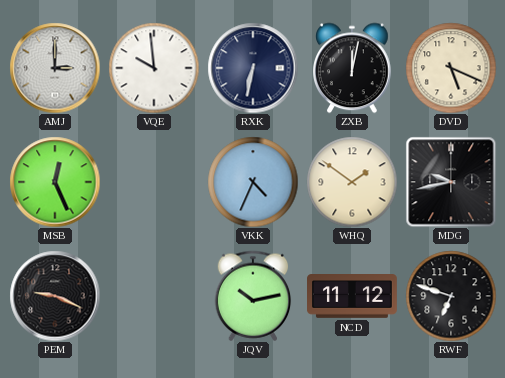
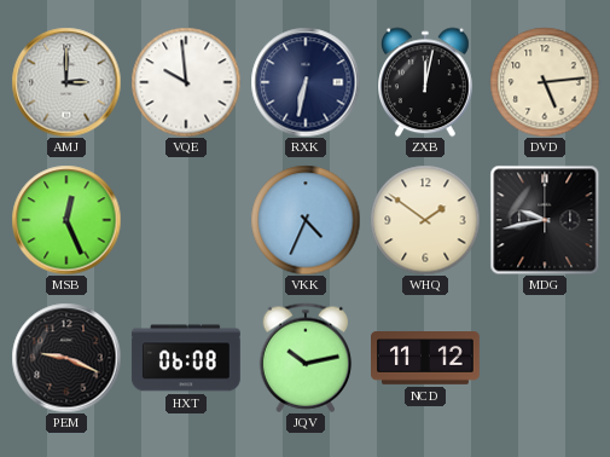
DVD: 5:19 -> 5:14 (545, 82)
HXT: none -> 06:08 (186, 358)
RWF: 6:48 -> none (451, 296)
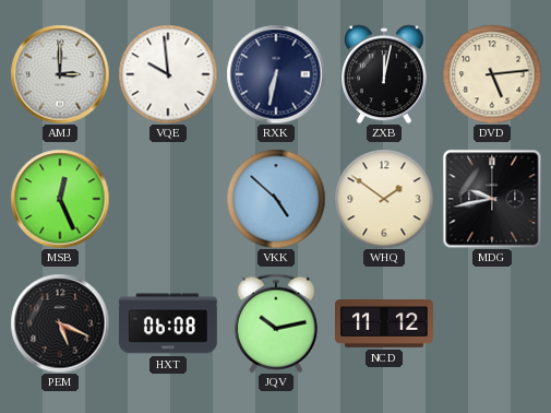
VKK: 4:34 -> 4:52 (276, 199)
PEM: 9:19 -> 5:19 (60, 323)
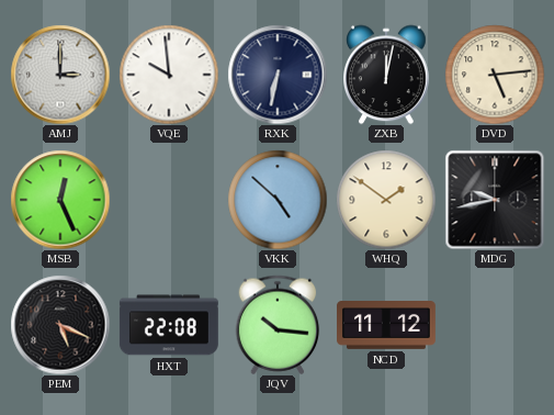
HXT: 06:08 -> 22:08 (169, 325)
JQV: 10:13 -> 10:16 (278, 325)
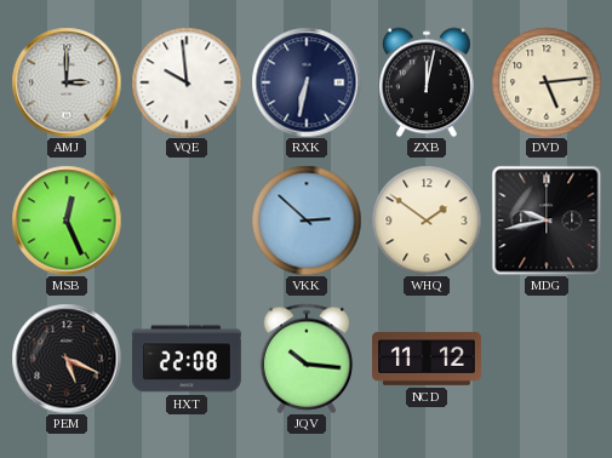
VKK: 4:52 -> 2:52 (307, 221)
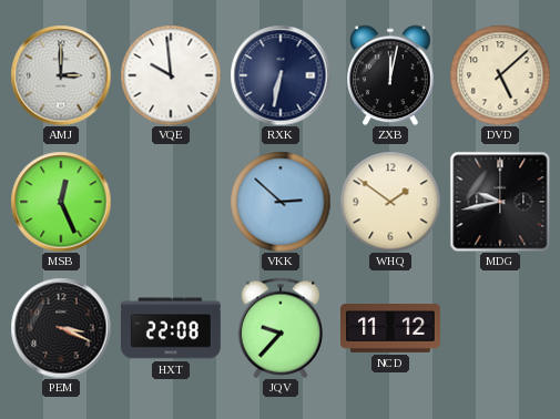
DVD: 5:14 -> 5:08 (500, 75)
PEM: 5:19 -> 3:19 (61, 328)
JQV: 10:16 -> 9:37 (281, 328)
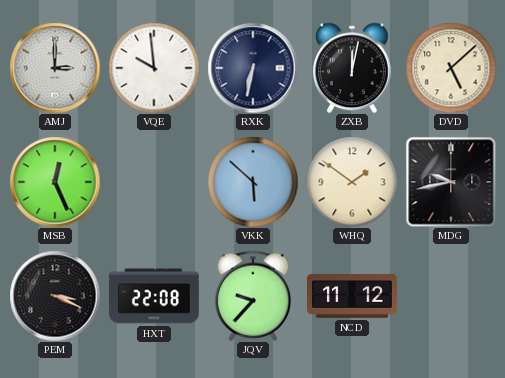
VKK: 2:52 -> 5:52 (253, 182)
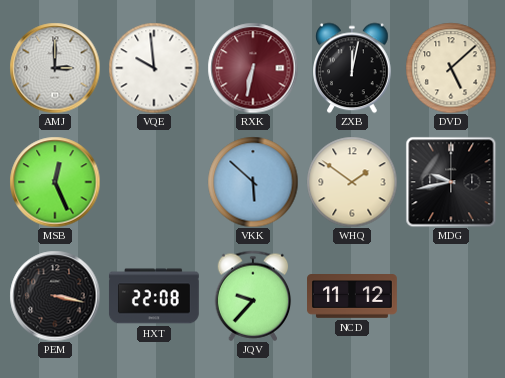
RXK dial: navy -> burgundy (253, 68)
PEM: 3:19 -> 3:17 (55, 296)
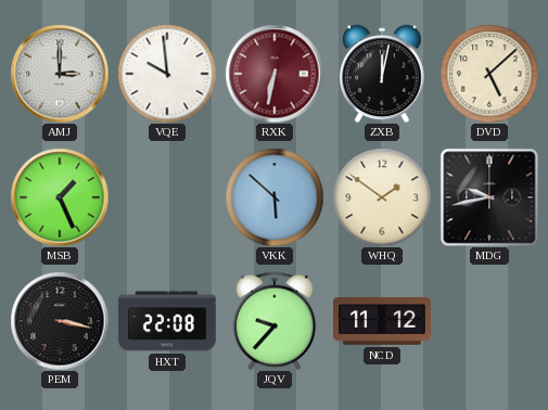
MSB: 12:26 -> 1:26 (60, 197)
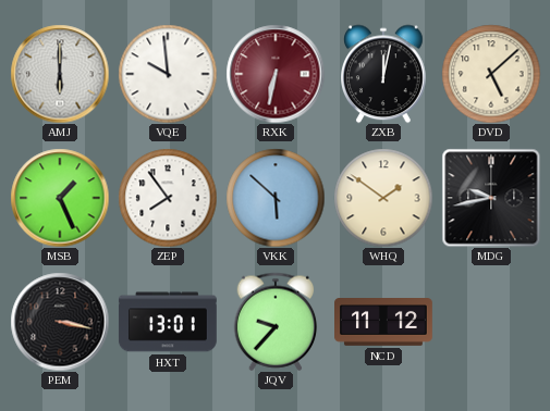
AMJ: 3:00 -> 6:00 (60, 74)
ZEP: none -> 7:54 (168, 198)
HXT: 22:08 -> 13:01 (168, 322)
